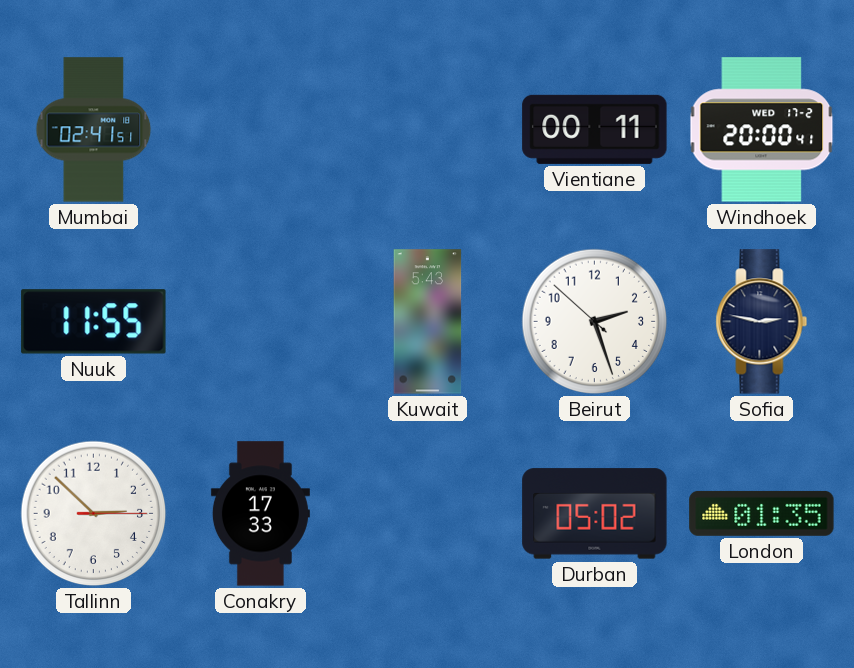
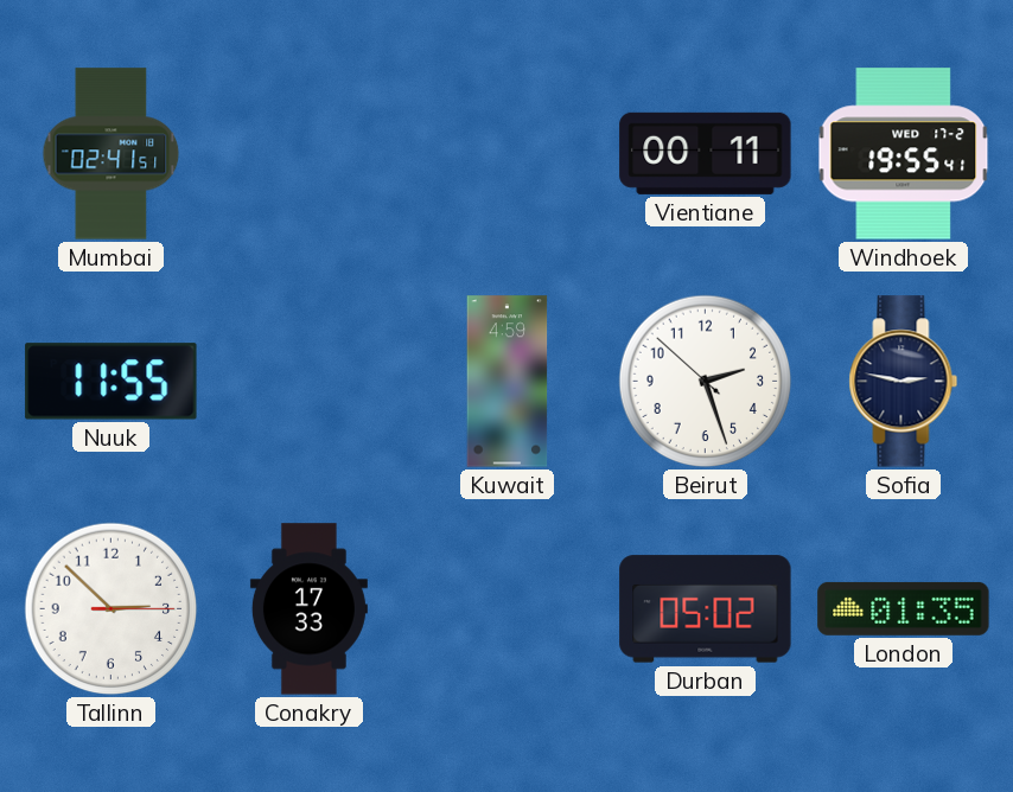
Windhoek: 20:00 -> 19:55 (904, 154)
Kuwait: 5:43 -> 4:59 (508, 382)
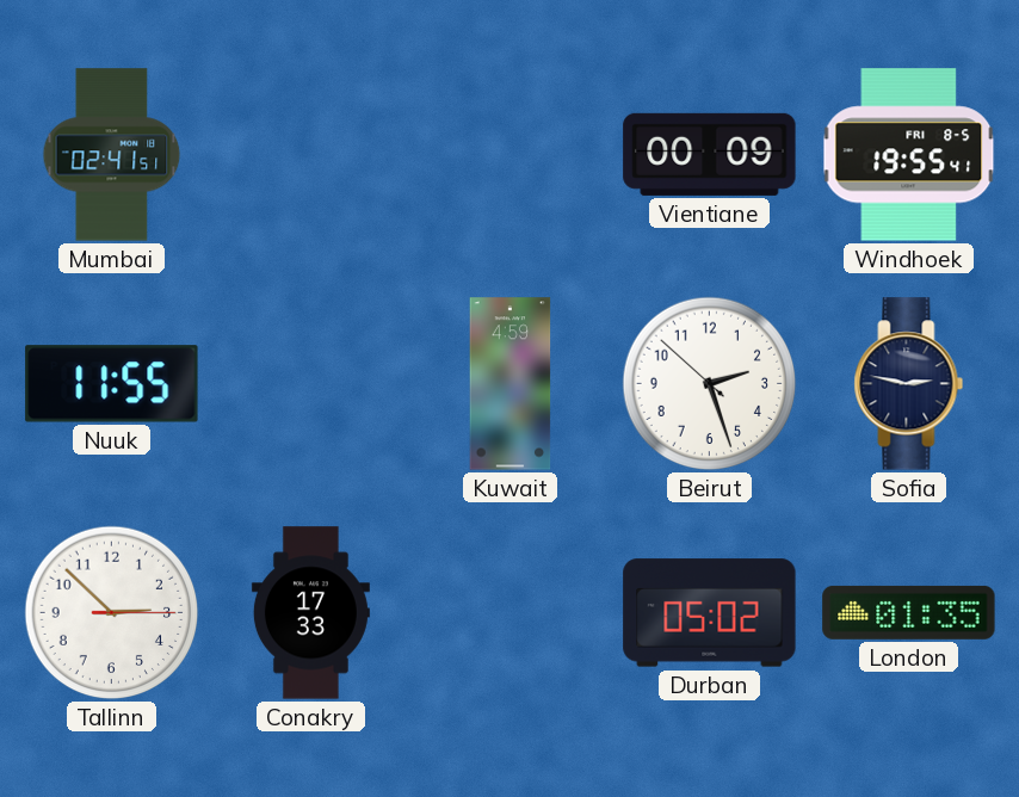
Vientiane: 00:11 -> 00:09 (710, 154)
Windhoek date: WED 17-2 -> FRI 8-5 (909, 155)
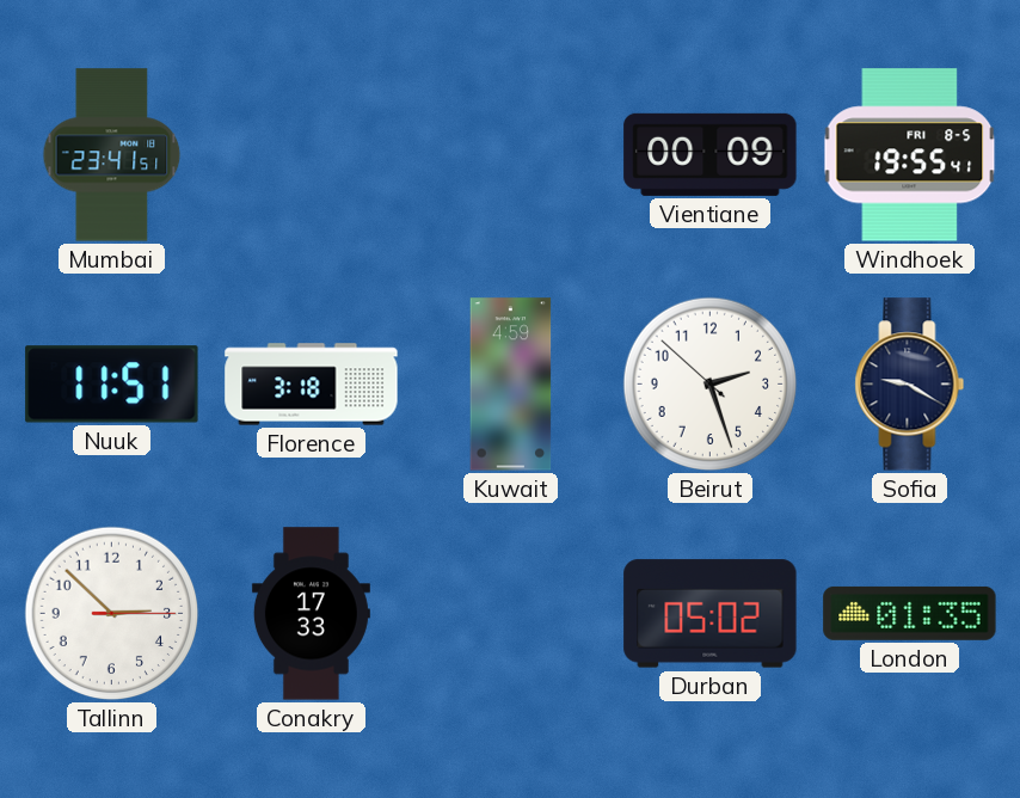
Mumbai: 02:41 -> 23:41 (112, 155)
Nuuk: 11:55 -> 11:51 (112, 385)
Florence: none -> 3:18 (312, 385)
Sofia: 2:47 -> 9:20 (910, 385)
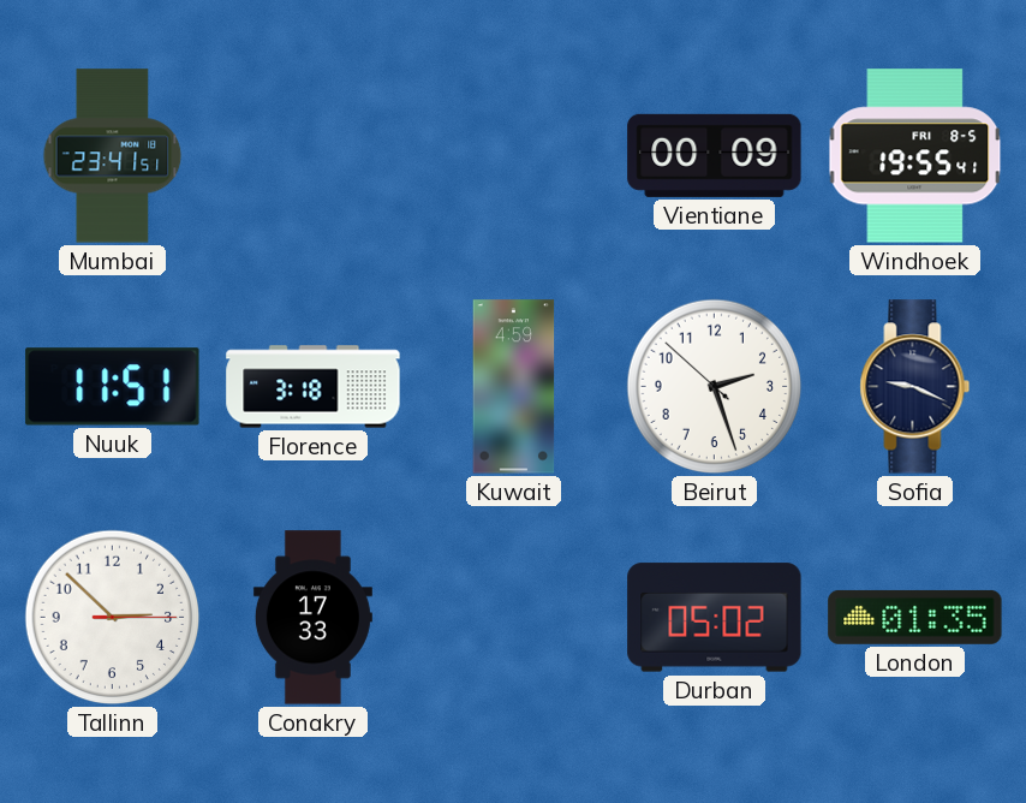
Sofia: 9:20 -> 9:19 (915, 387)
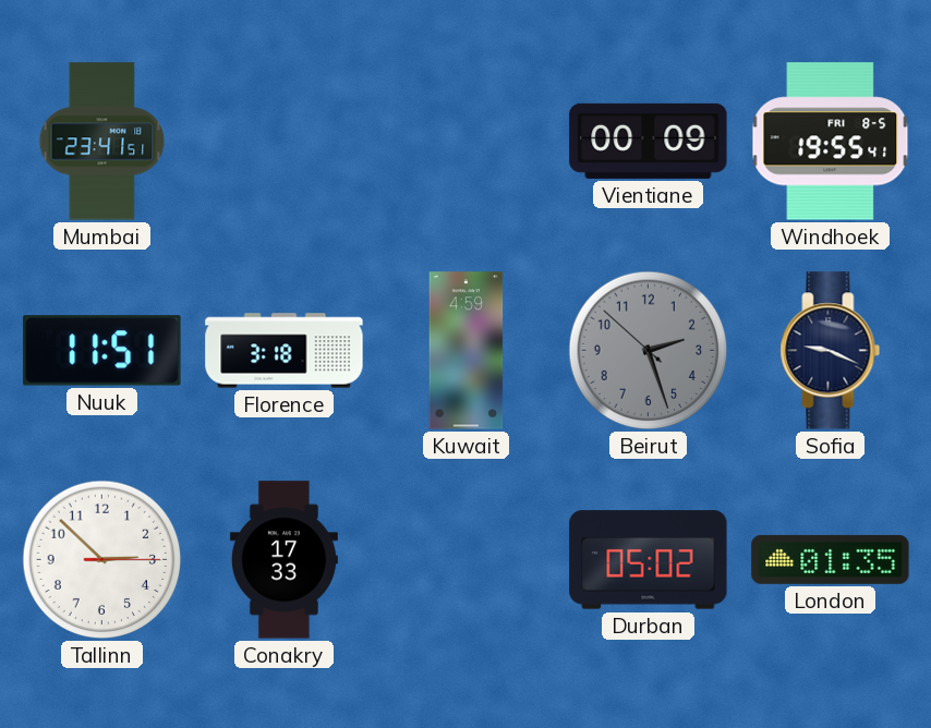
Beirut dial: white -> grey (649, 351)
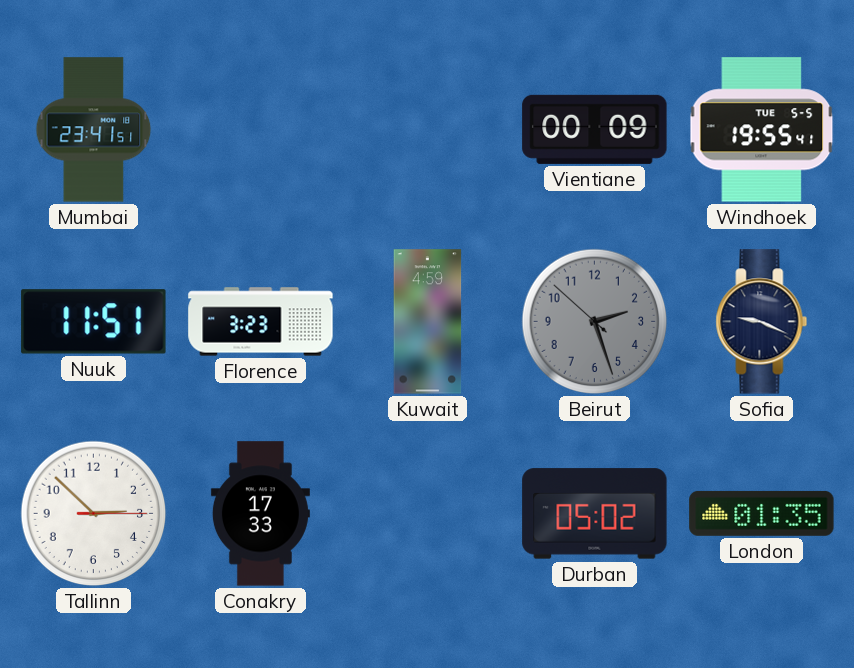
Windhoek date: FRI 8-5 -> TUE 5-5 (762, 130)
Florence: 3:18 -> 3:23 (261, 322)
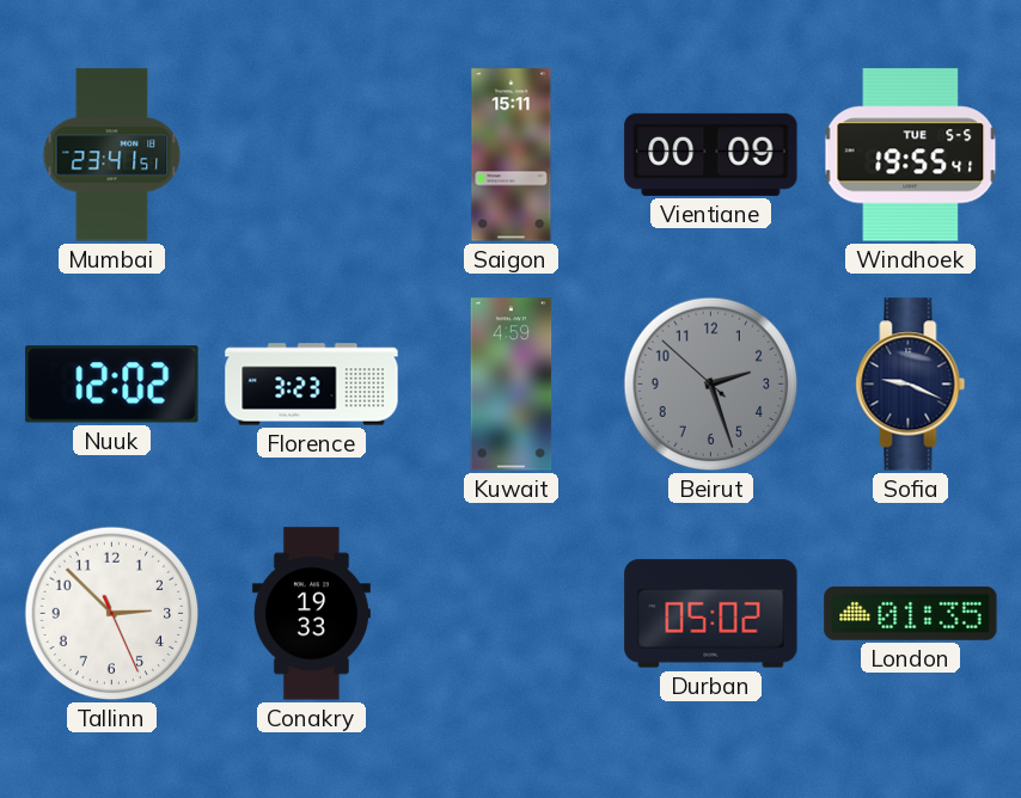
Saigon: none -> 15:11 (512, 155)
Nuuk: 11:51 -> 12:02 (112, 385)
Tallinn: 2:52:15 -> 2:52:26 (112, 614)
Conakry: 17:33 -> 19:33 (311, 614)
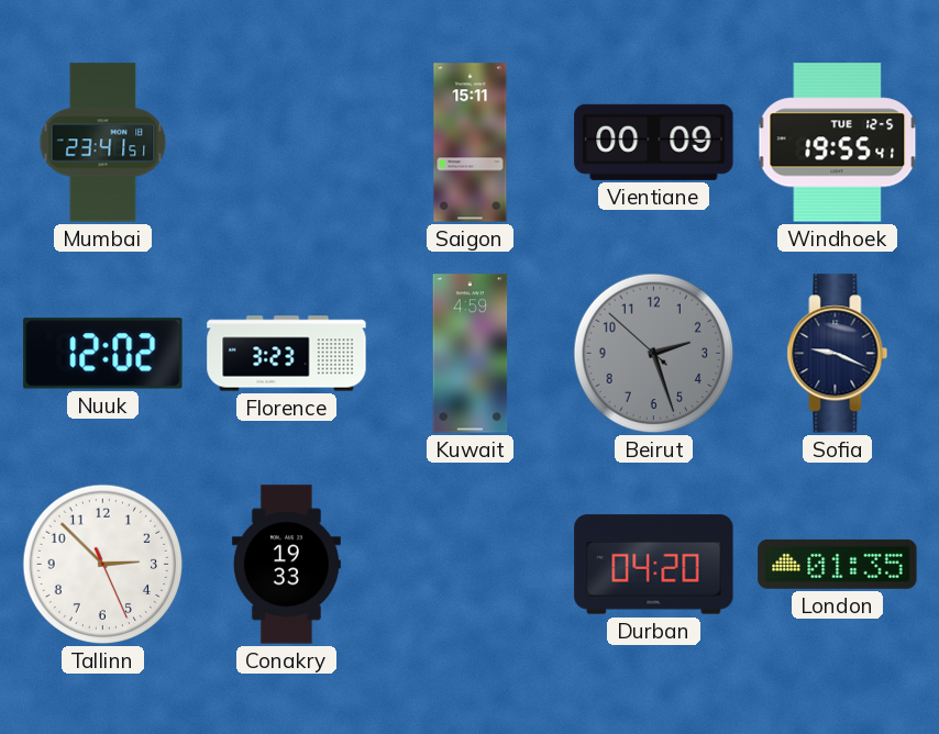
Windhoek date: TUE 5-5 -> TUE 12-5 (838, 143)
Durban: 05:02 -> 04:20 (654, 565)
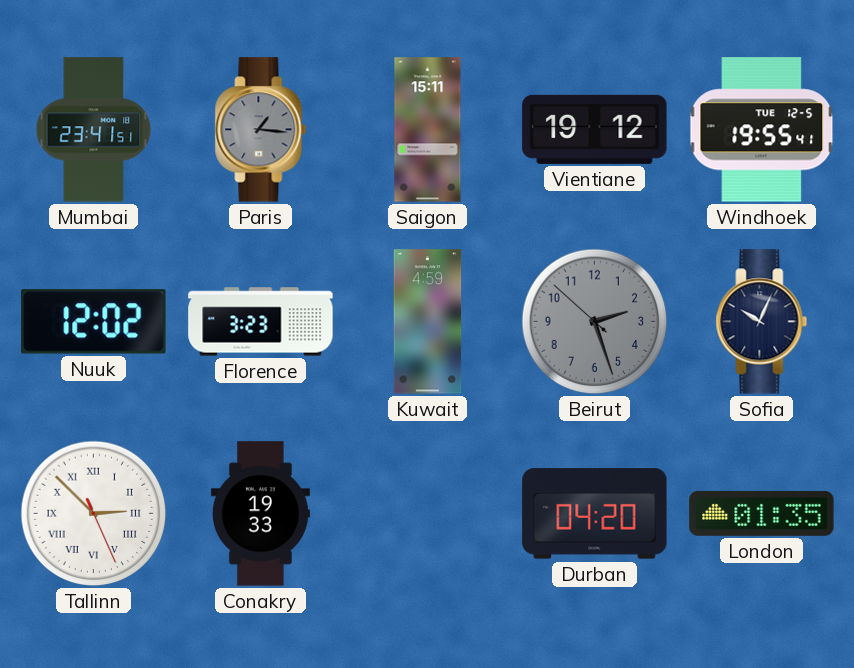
Paris: none -> 1:16 (261, 130)
Vientiane: 00:09 -> 19:12 (595, 129)
Sofia: 9:19 -> 10:04 (762, 322)
Tallinn numerals: Arabic -> Roman (94, 514)
